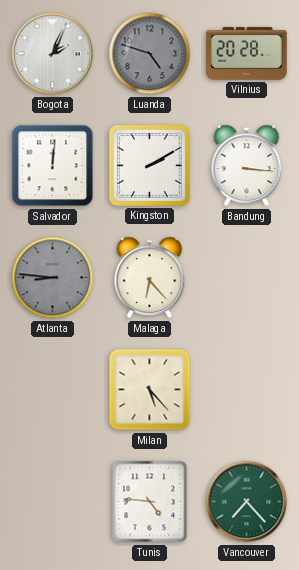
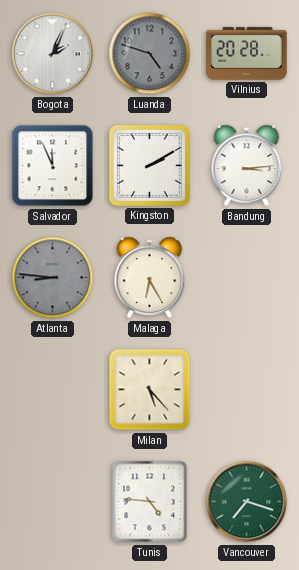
Salvador: 12:01 -> 11:56 (53, 166)
Bandung: 3:16 -> 3:14 (247, 166)
Malaga: 6:23 -> 6:25 (150, 278)
Vancouver: 7:23 -> 7:18 (247, 502)
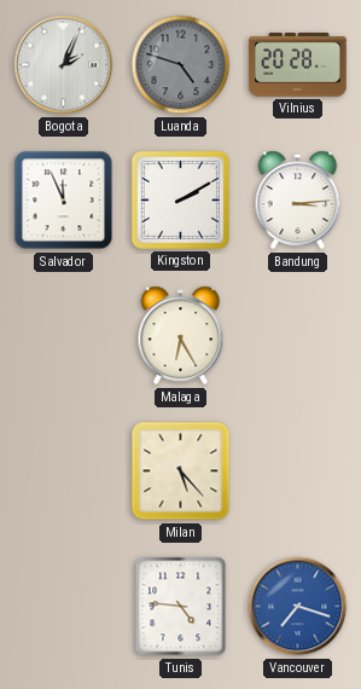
Atlanta: 8:46 -> none (53, 278)
Vancouver dial: green -> blue (298, 607)
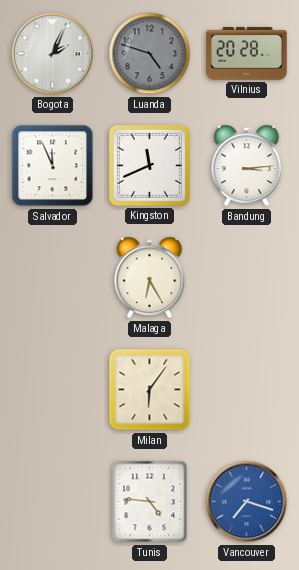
Kingston: 2:10 -> 11:41 (149, 165)
Milan: 5:23 -> 6:06 (150, 390)
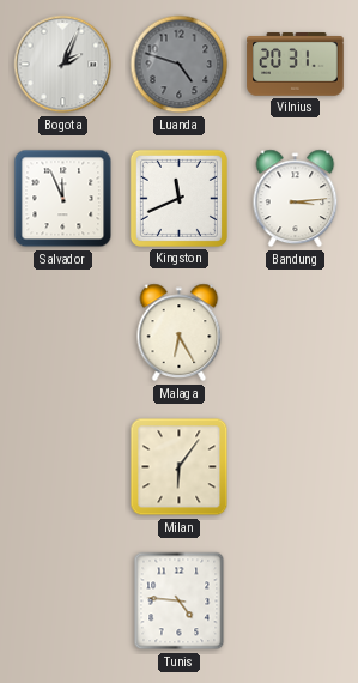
Vilnius: 20:28 -> 20:31 (296, 65)
Vancouver: 7:18 -> none (247, 502)
